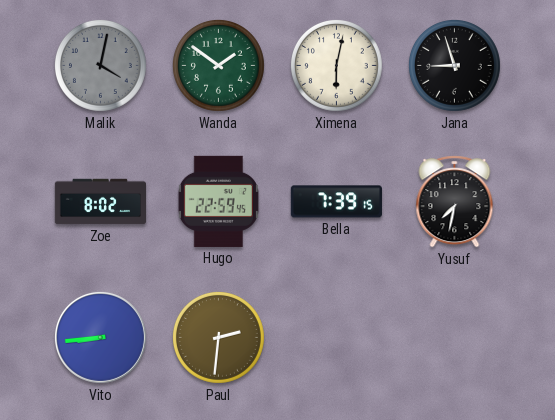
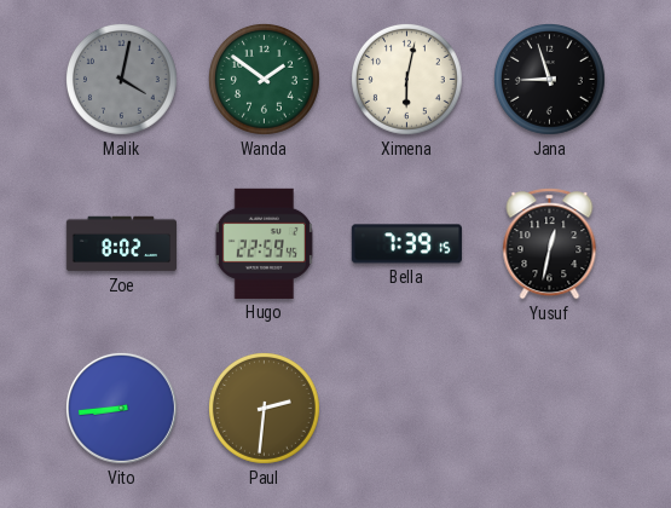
Yusuf: 7:32 -> 12:32 (550, 244)
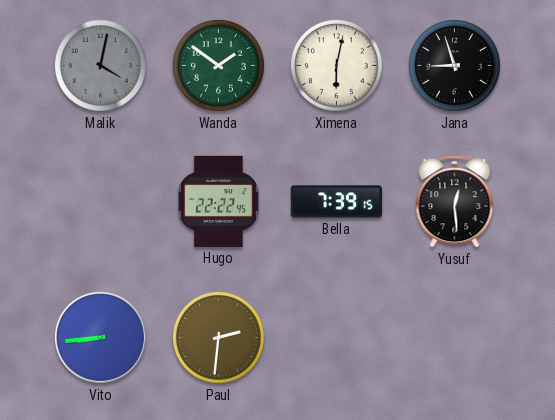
Zoe: 8:02 -> none (122, 244)
Hugo: 22:59 -> 22:22 (218, 201)
Yusuf: 12:32 -> 12:29 (455, 202)
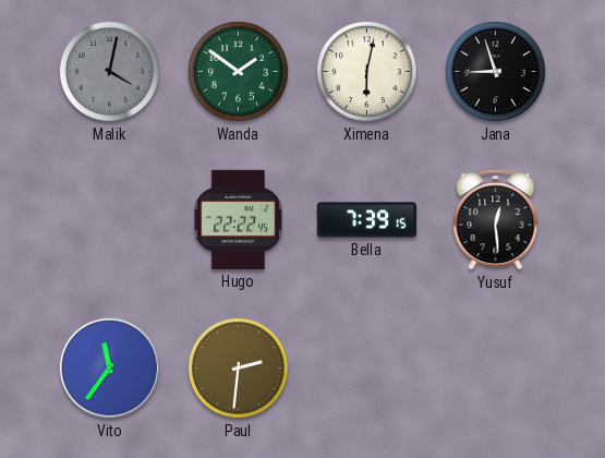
Vito: 8:44 -> 11:36 (109, 367)
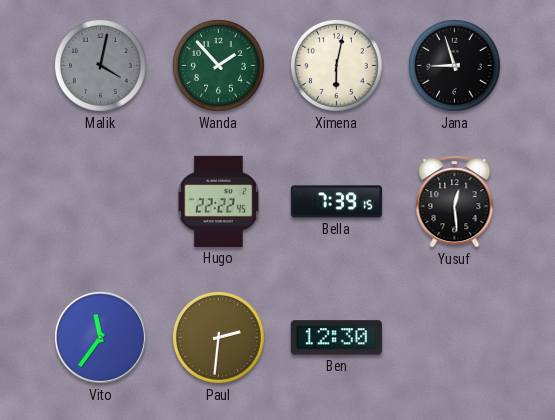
Wanda: 1:51 -> 1:53 (218, 65)
Ben: none -> 12:30 (336, 338)
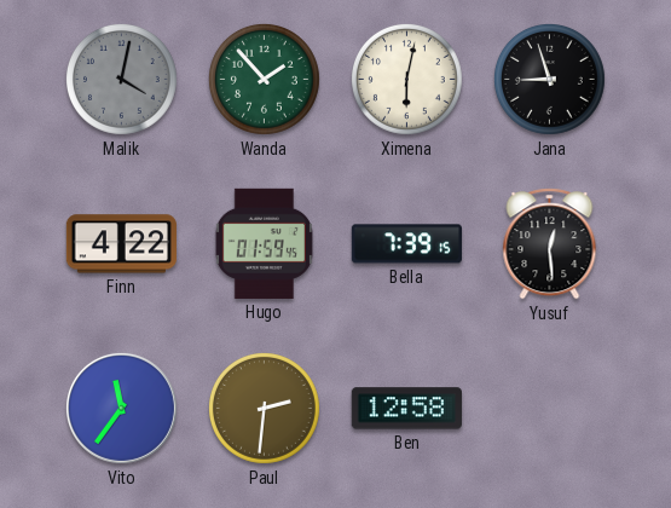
Finn: none -> 4:22 (121, 244)
Hugo: 22:22 -> 01:59 (264, 243)
Ben: 12:30 -> 12:58 (406, 409)
